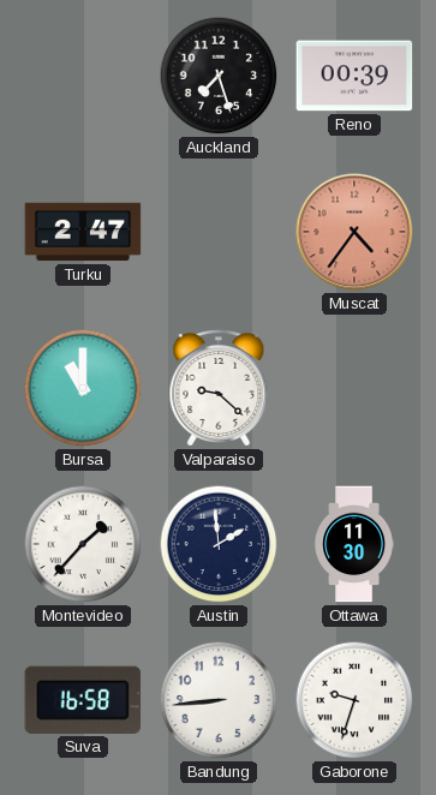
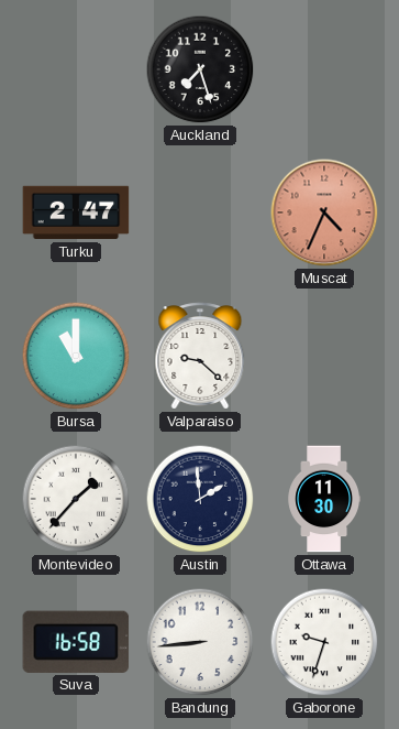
Reno: 00:39 -> none (354, 76)
Muscat: 4:36 -> 4:34 (324, 213)
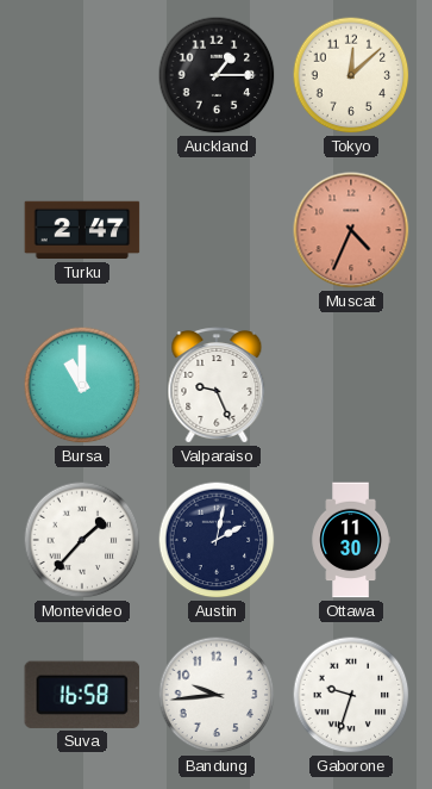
Auckland: 7:27 -> 1:15 (217, 75)
Tokyo: none -> 12:08 (351, 75)
Valparaiso: 9:22 -> 9:26 (217, 385)
Austin: 1:59 -> 2:02 (217, 540)
Bandung: 8:44 -> 9:44 (217, 695)
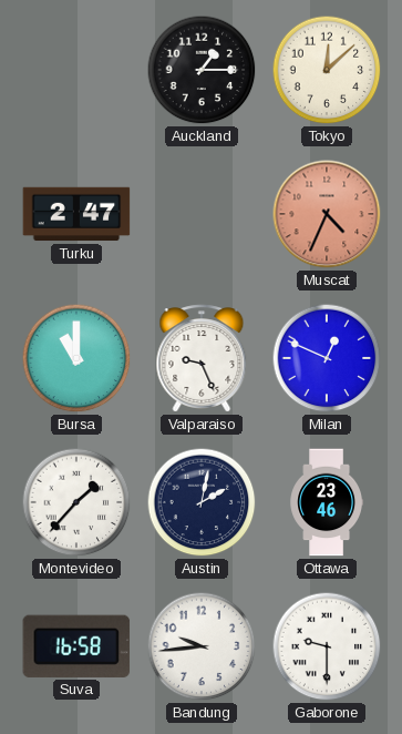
Milan: none -> 12:49 (327, 358)
Ottawa: 11:30 -> 23:46 (326, 502)
Gaborone: 9:33 -> 9:30 (327, 646)
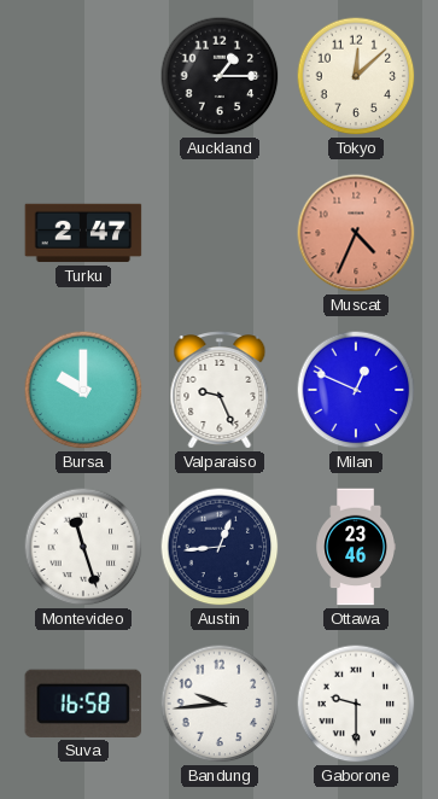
Bursa: 11:00 -> 10:00 (83, 390)
Montevideo: 1:37 -> 11:27 (83, 547)
Austin: 2:02 -> 12:44 (220, 547)
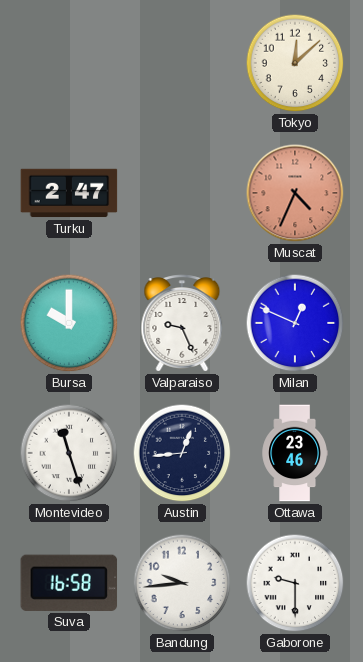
Auckland: 1:15 -> none (220, 76)
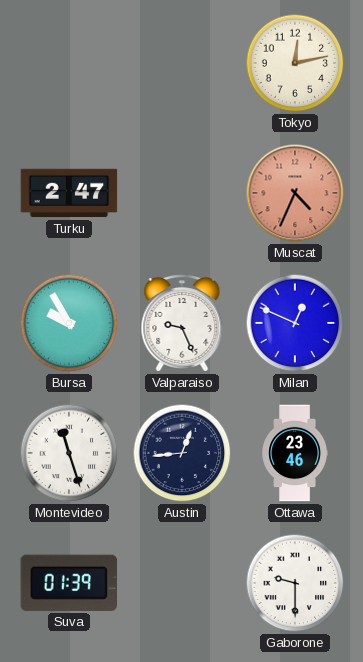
Tokyo: 12:08 -> 12:13 (295, 63)
Bursa: 10:00 -> 9:55 (69, 323)
Suva: 16:58 -> 01:39 (69, 583)
Bandung: 9:44 -> none (182, 583)
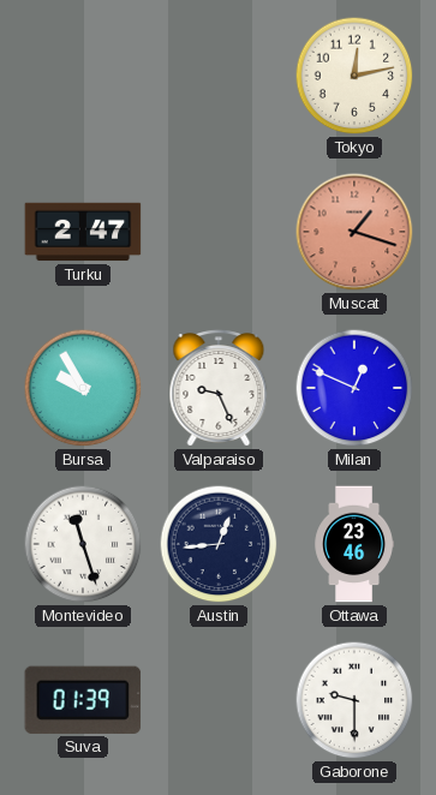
Muscat: 4:34 -> 1:18 (354, 232)
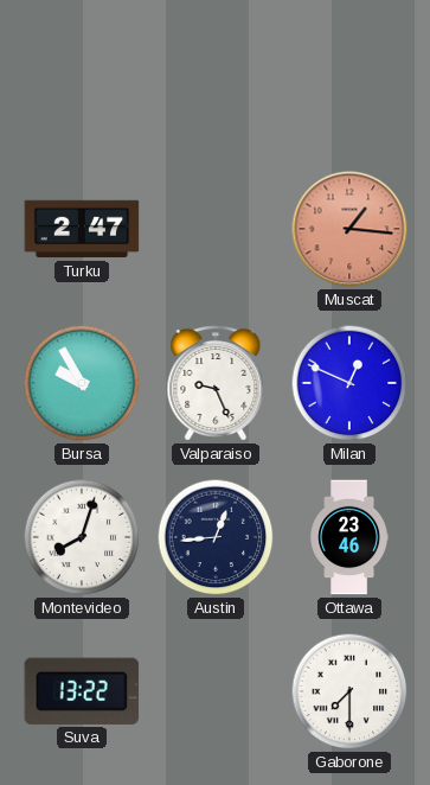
Tokyo: 12:13 -> none (354, 76)
Muscat: 1:18 -> 1:16 (349, 229)
Montevideo: 11:27 -> 8:03 (82, 537)
Suva: 01:39 -> 13:22 (82, 691)
Gaborone: 9:30 -> 7:30 (349, 691)
